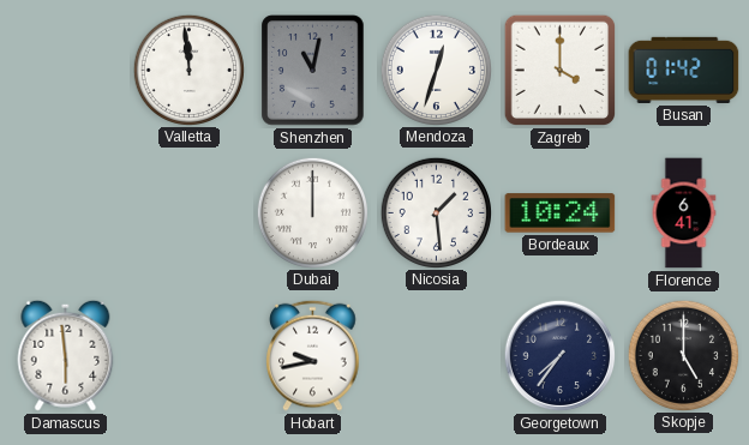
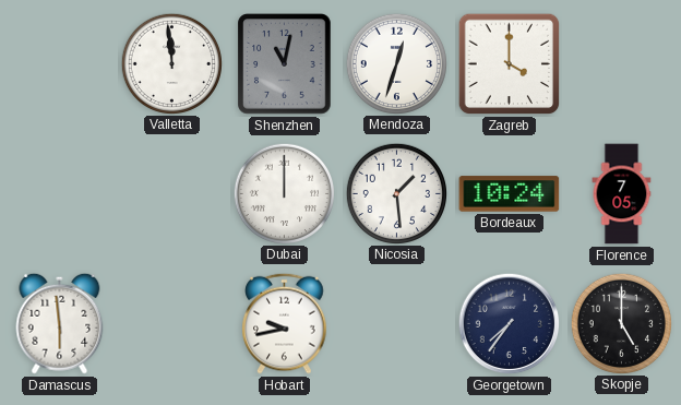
Busan: 01:42 -> none (684, 70)
Florence: 6:41 -> 7:05 (622, 194)
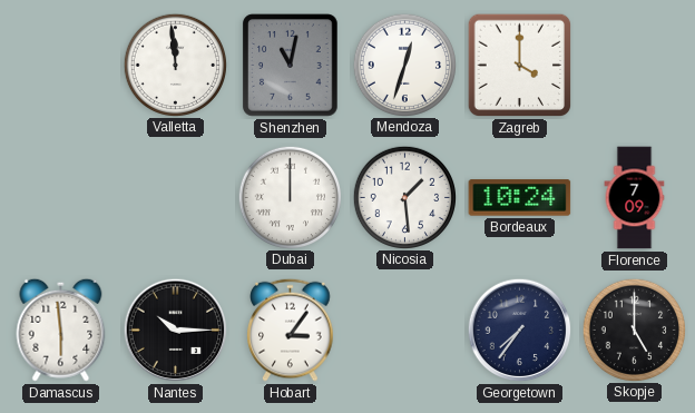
Florence: 7:05 -> 7:09 (635, 198)
Nantes: none -> 10:15 (176, 331)
Hobart: 9:43 -> 3:06 (291, 330)
